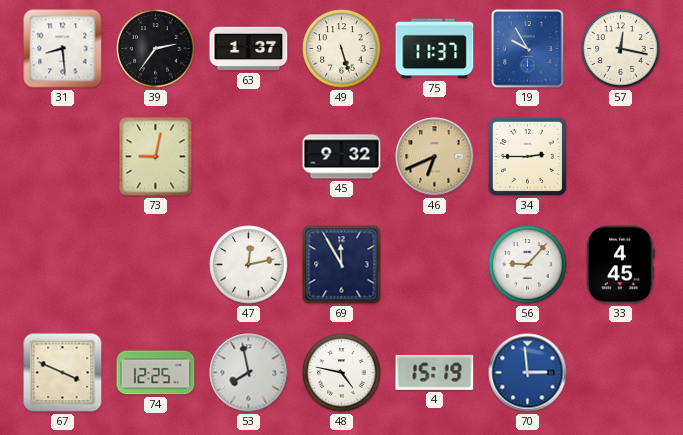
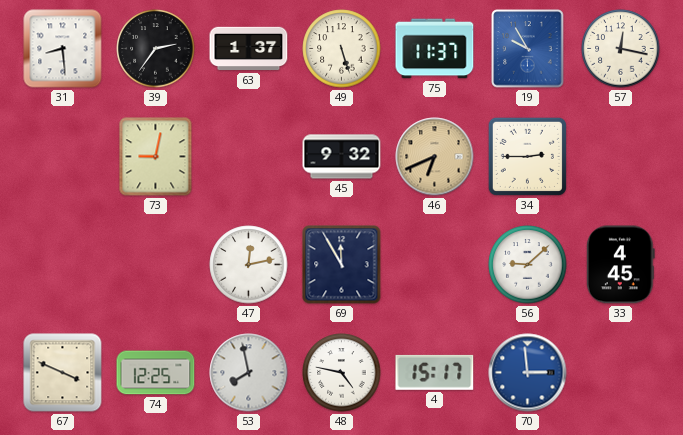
56: 9:07 -> 9:08 (528, 265)
4: 15:19 -> 15:17 (435, 372)
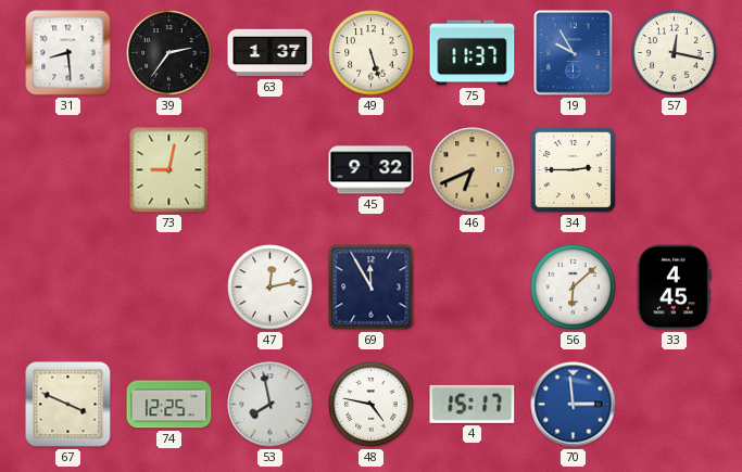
56: 9:08 -> 6:08 (574, 288)
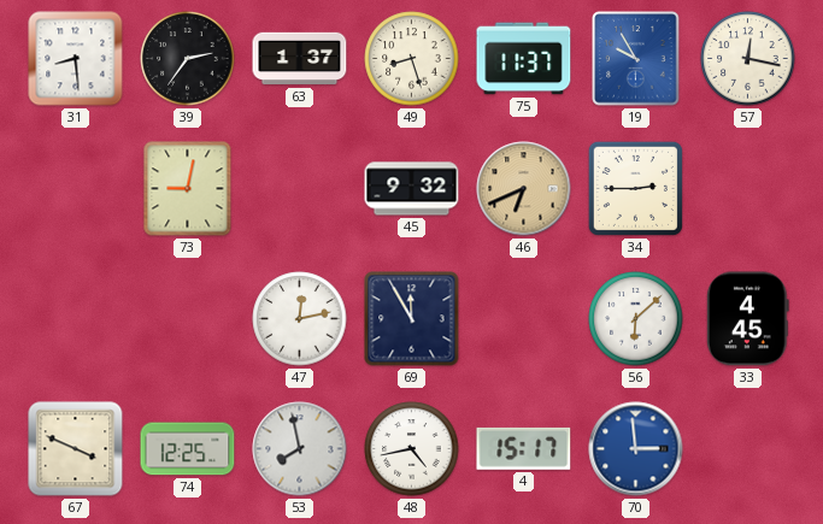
49: 5:27 -> 8:27 (412, 59)
48: 4:47 -> 4:43 (412, 449)
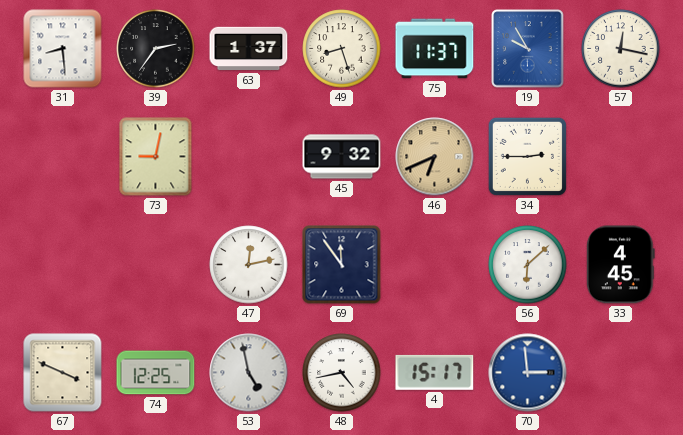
69: 11:55 -> 11:54 (342, 265)
53: 7:58 -> 4:58 (249, 373)
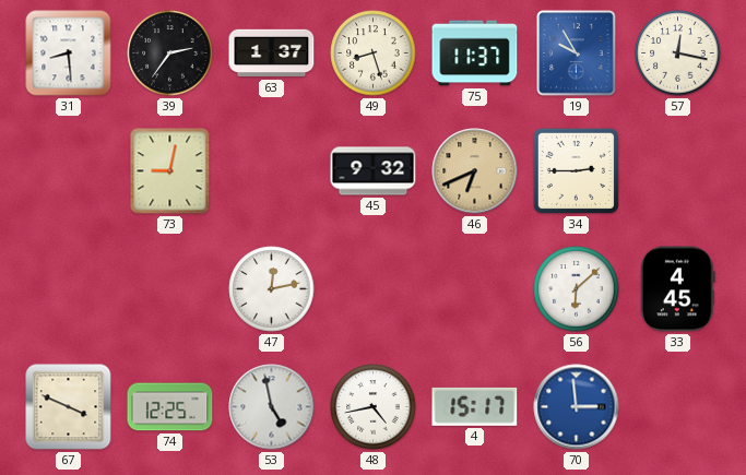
69: 11:54 -> none (342, 265)
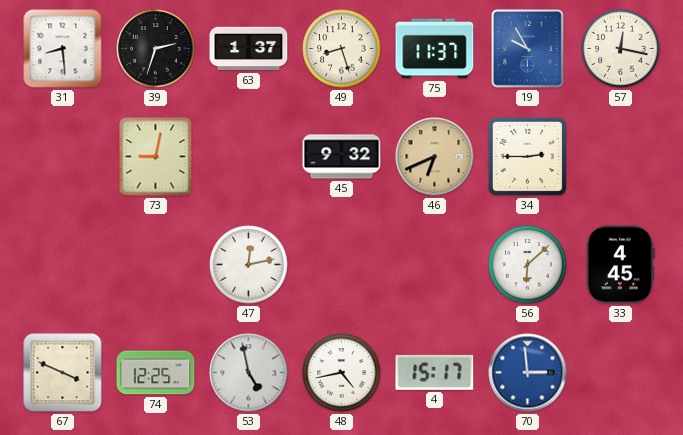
39: 2:36 -> 2:33 (156, 49)
